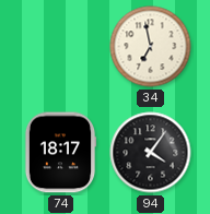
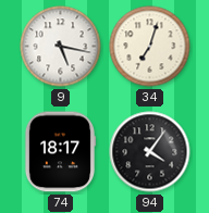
9: none -> 5:17 (61, 47)
34: 6:58 -> 7:03 (150, 47)
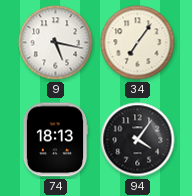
34: 7:03 -> 7:06 (138, 43)
74: 18:17 -> 18:13 (55, 140)
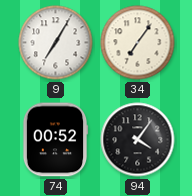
9: 5:17 -> 7:05 (56, 43)
74: 18:13 -> 00:52 (55, 140)
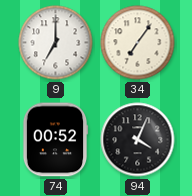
9: 7:05 -> 7:00 (56, 43)
94: 4:06 -> 4:04 (138, 140)
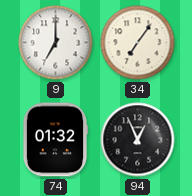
74: 00:52 -> 01:32 (55, 140)
94: 4:04 -> 12:56 (138, 140)
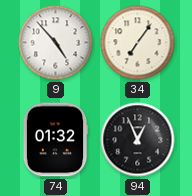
9: 7:00 -> 4:53 (56, 43)
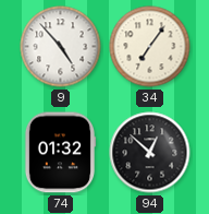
94: 12:56 -> 12:52 (150, 153)
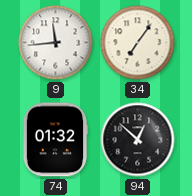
9: 4:53 -> 11:44 (56, 43)
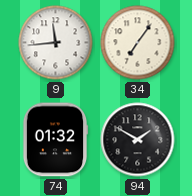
94: 12:52 -> 1:50 (138, 140)
